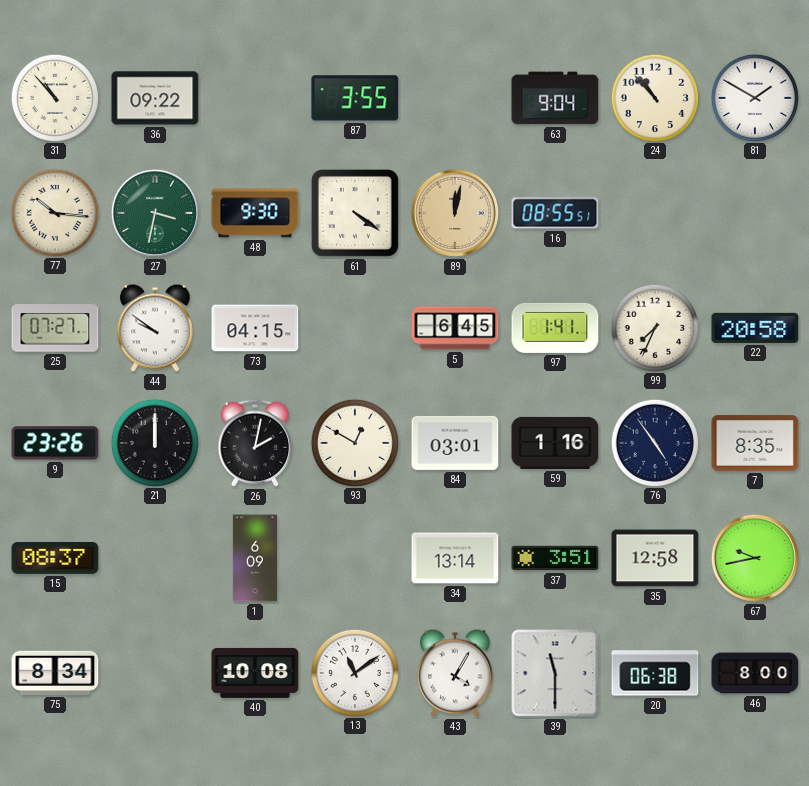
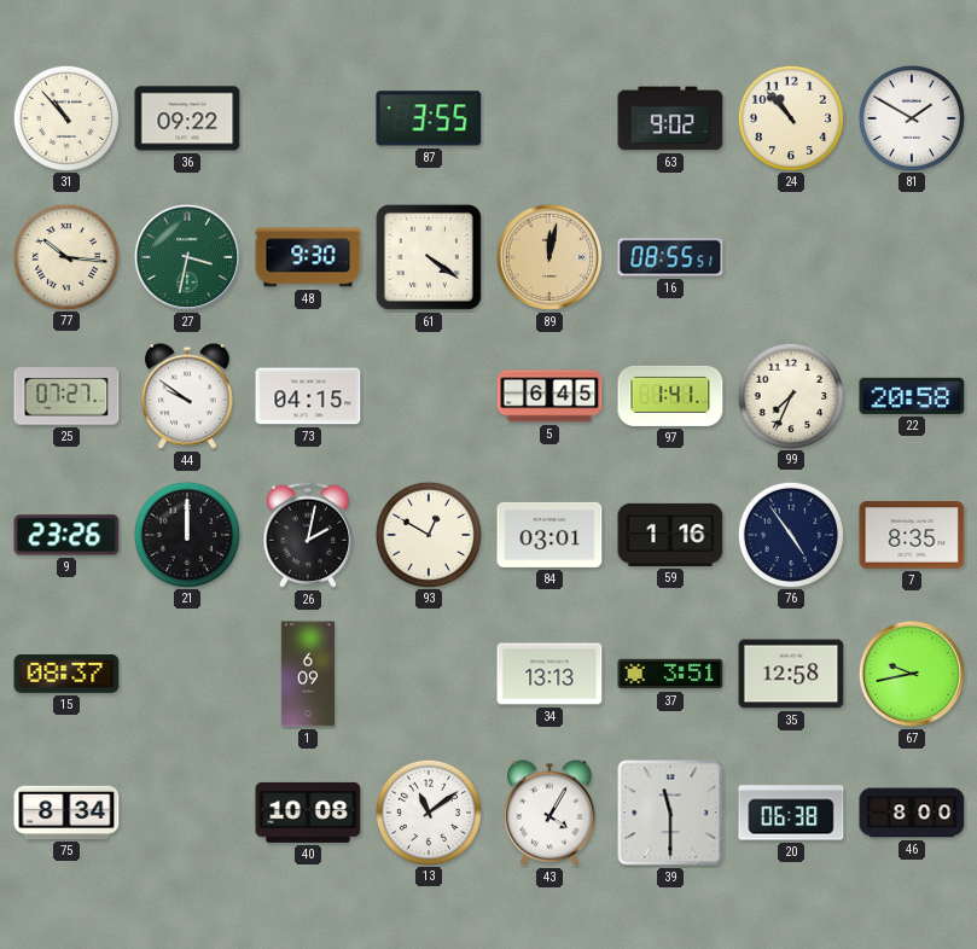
63: 9:04 -> 9:02 (670, 118)
34: 13:14 -> 13:13 (549, 674)
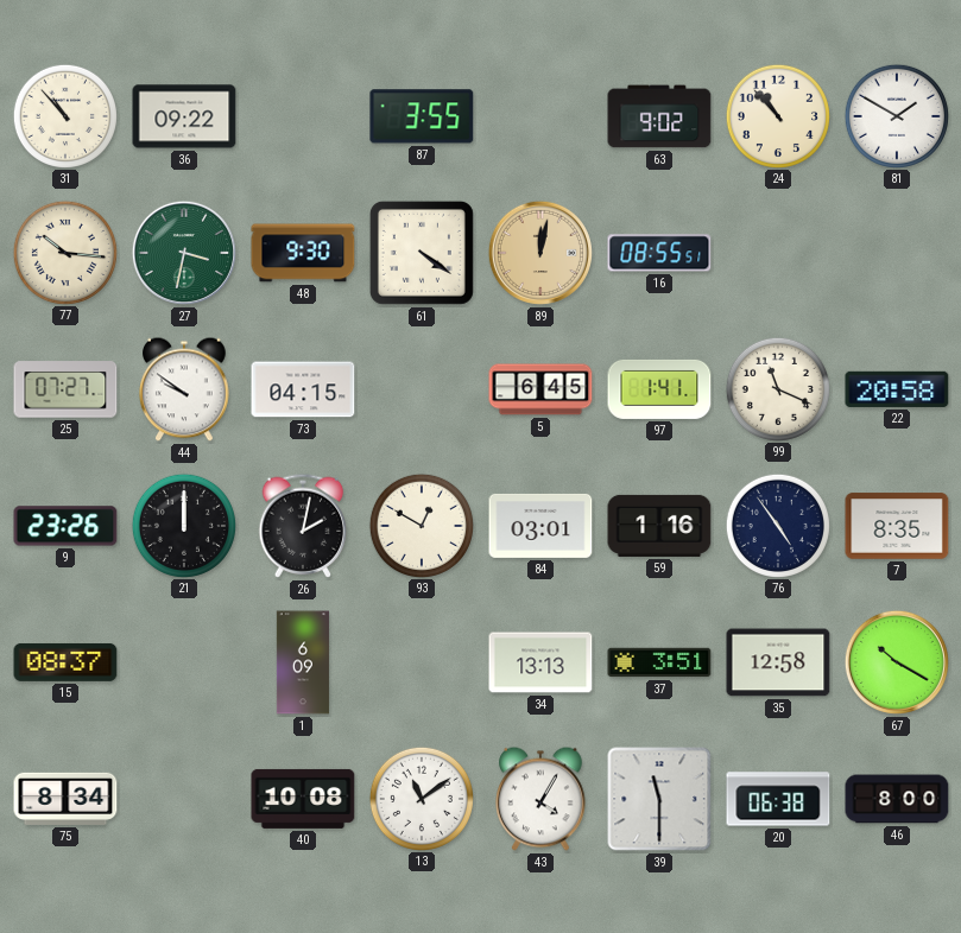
99: 7:34 -> 11:19 (777, 388)
67: 9:43 -> 10:20 (897, 662)
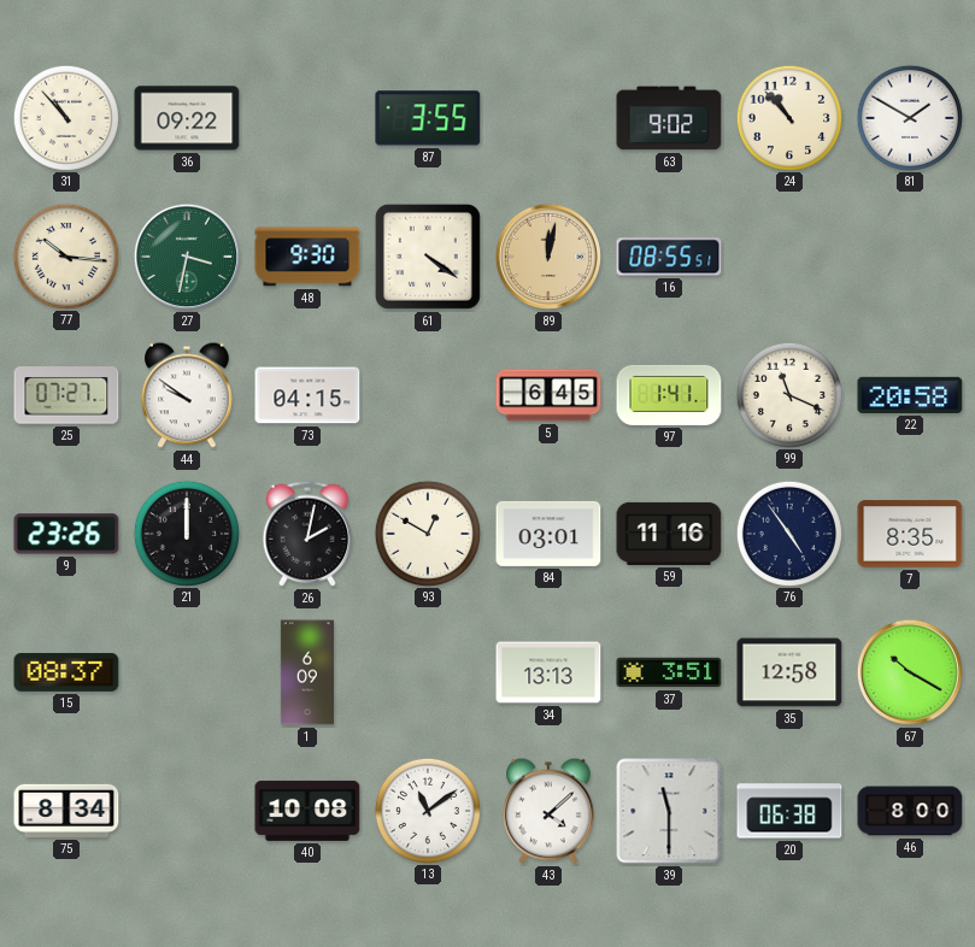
59: 1:16 -> 11:16 (669, 534)
43: 4:05 -> 4:08 (548, 811)
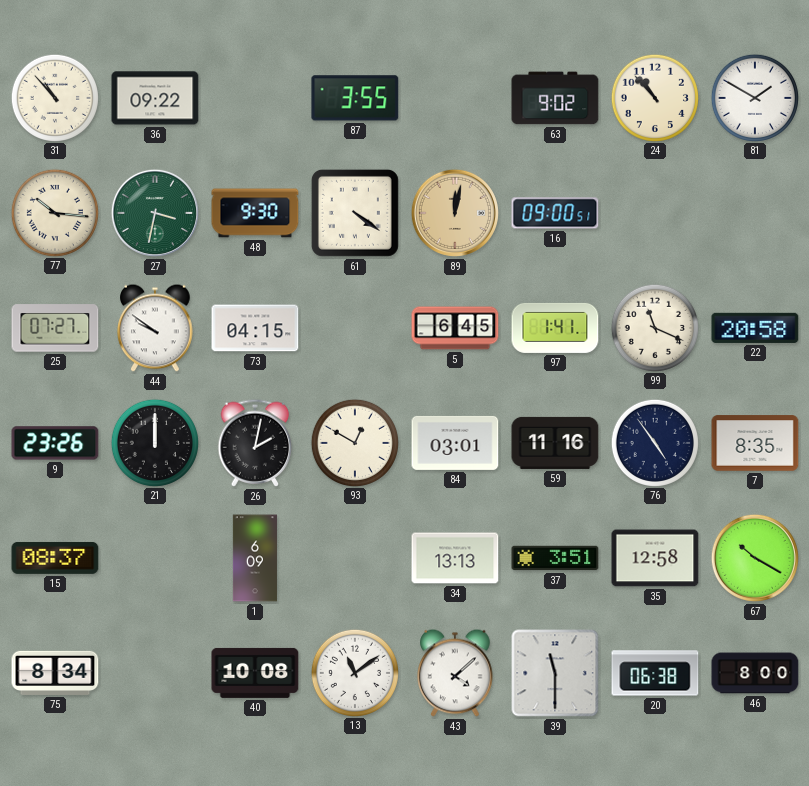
16: 08:55 -> 09:00 (555, 213)
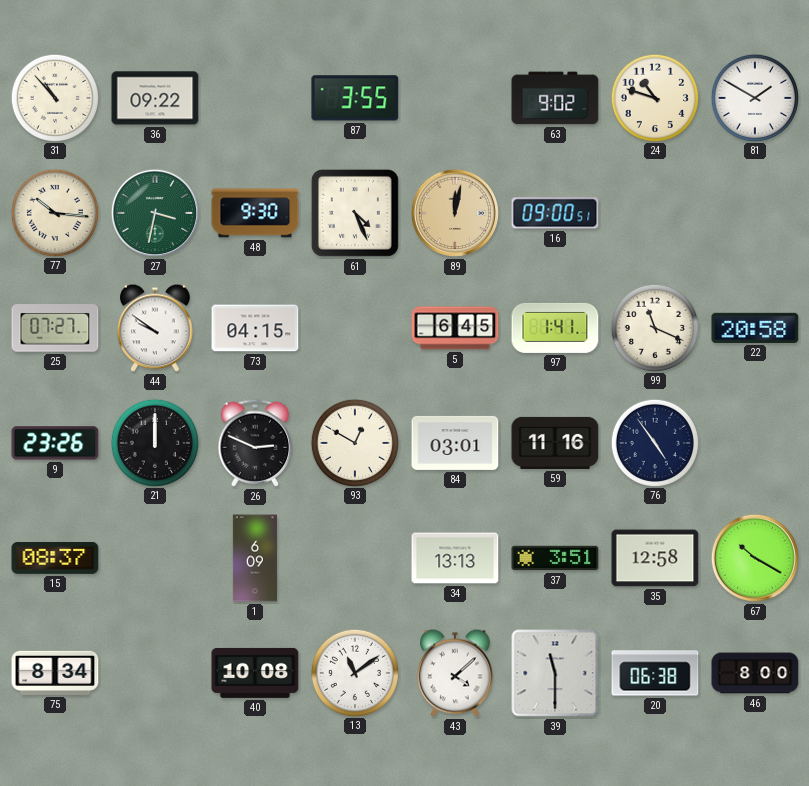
24: 10:53 -> 10:48 (654, 97)
61: 4:21 -> 4:26 (355, 213)
26: 2:02 -> 2:49 (255, 443)
7: 8:35 -> none (755, 443)
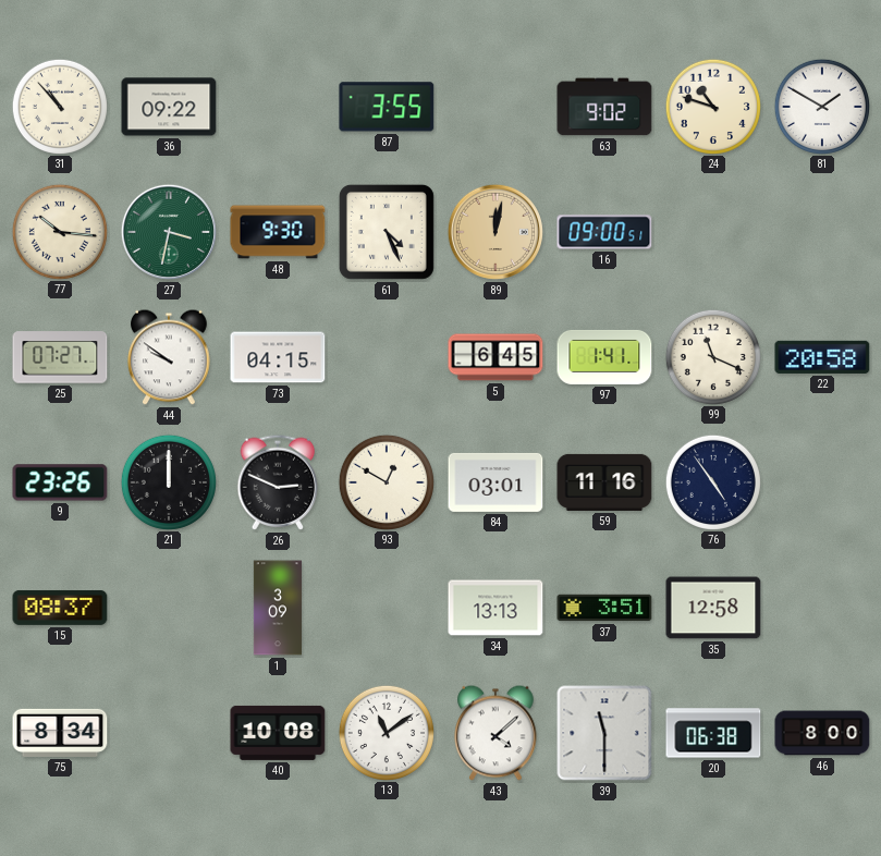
1: 6:09 -> 3:09 (278, 608)
67: 10:20 -> none (755, 558)
